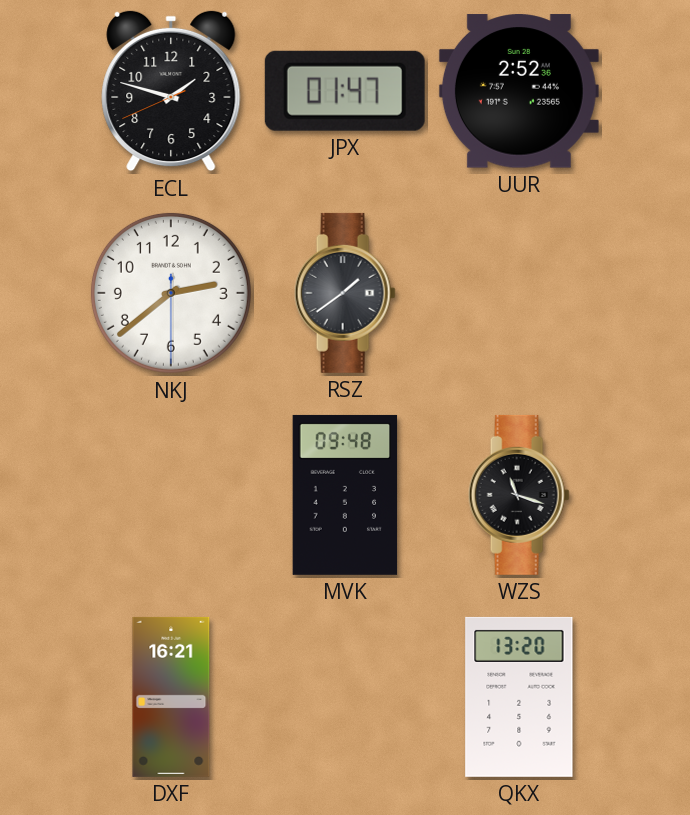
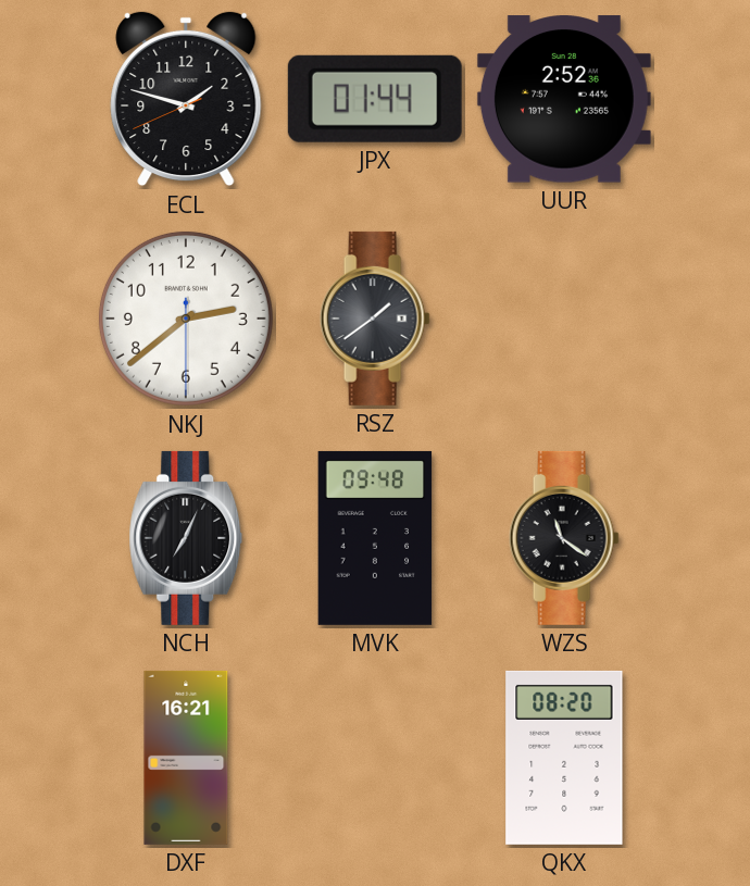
JPX: 01:47 -> 01:44 (375, 99)
NCH: none -> 7:04 (186, 538)
WZS: 11:18 -> 11:21 (564, 538)
QKX: 13:20 -> 08:20 (564, 758)
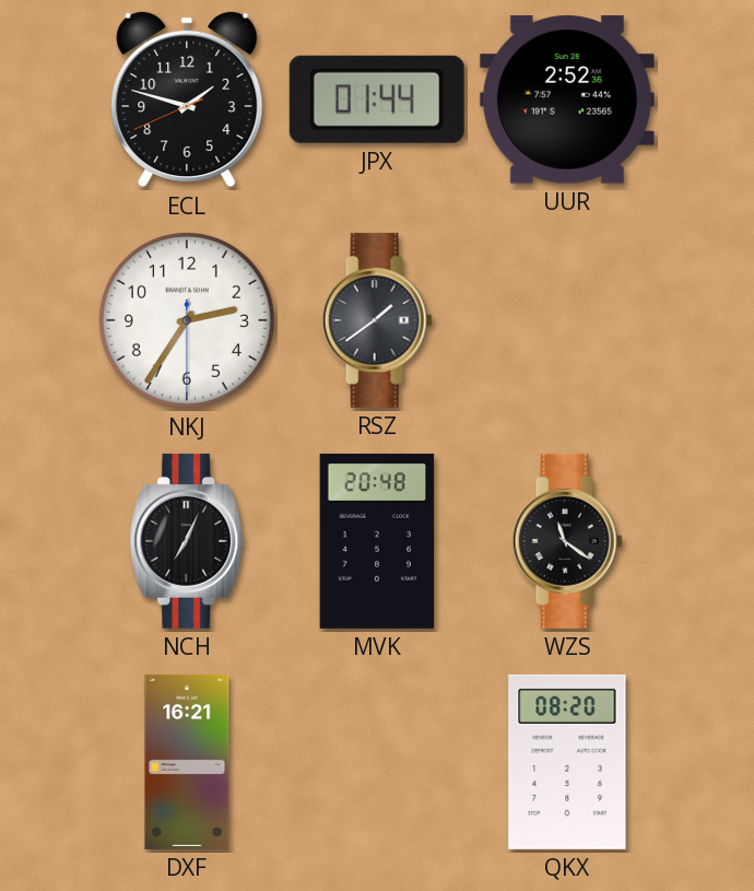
NKJ: 2:38 -> 2:35 (187, 320)
MVK: 09:48 -> 20:48 (377, 541)
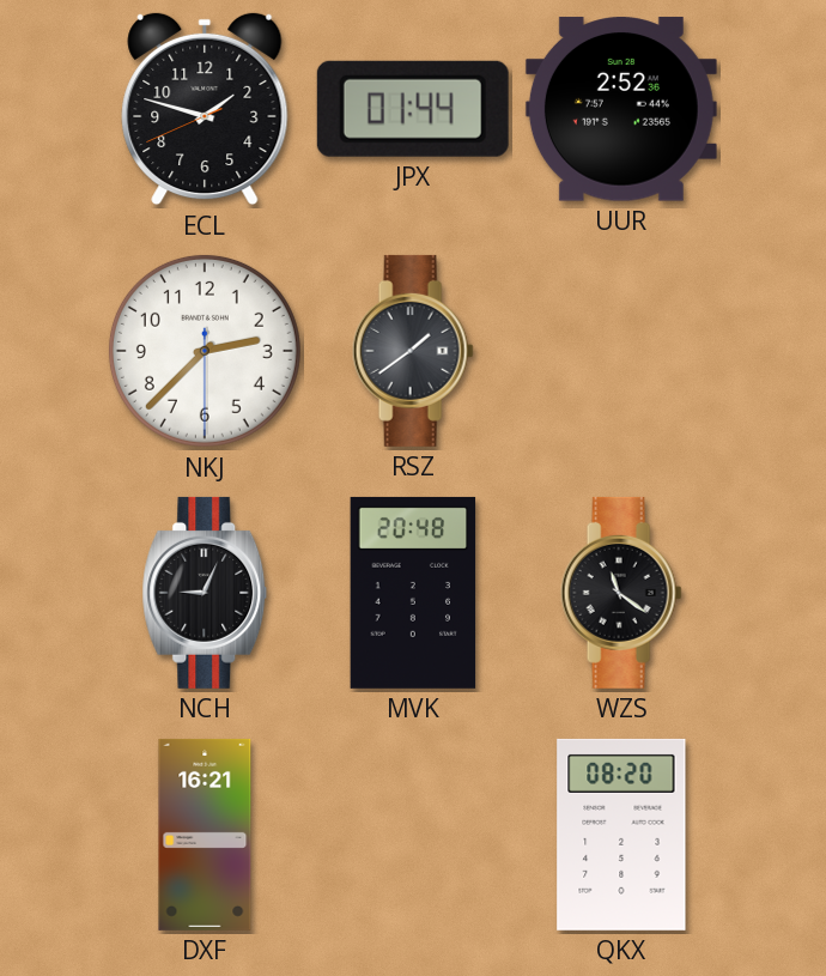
NKJ: 2:35 -> 2:37 (205, 351)
NCH: 7:04 -> 9:04 (205, 593)
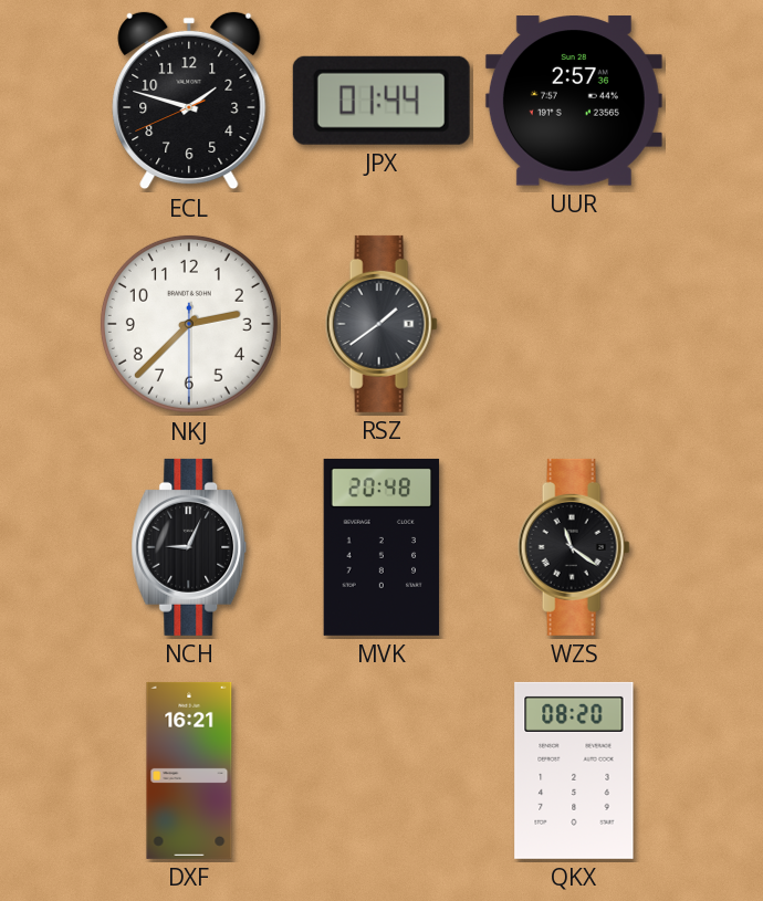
UUR: 2:52 -> 2:57 (574, 101)
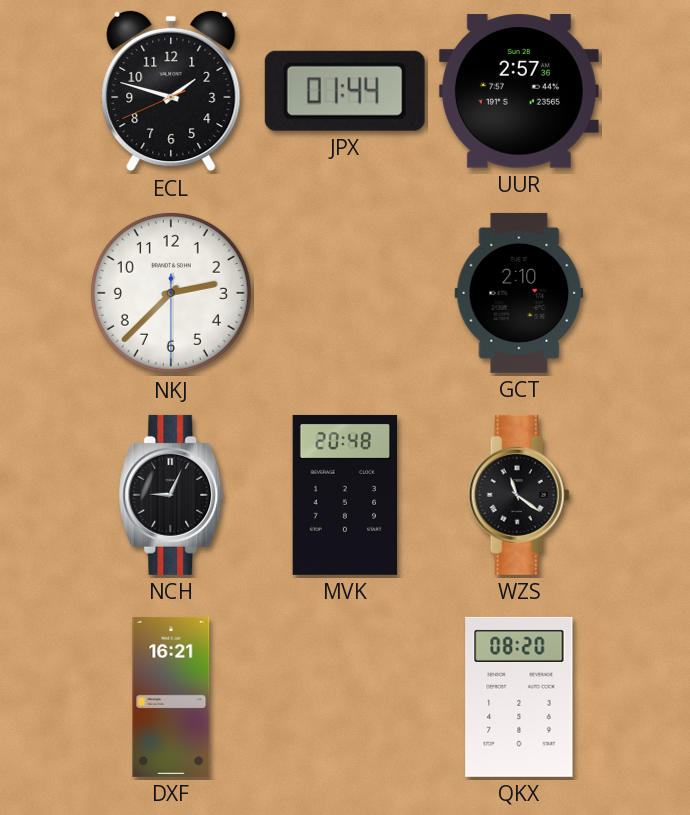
RSZ: 1:39 -> none (381, 324)
GCT: none -> 2:10 (519, 293)
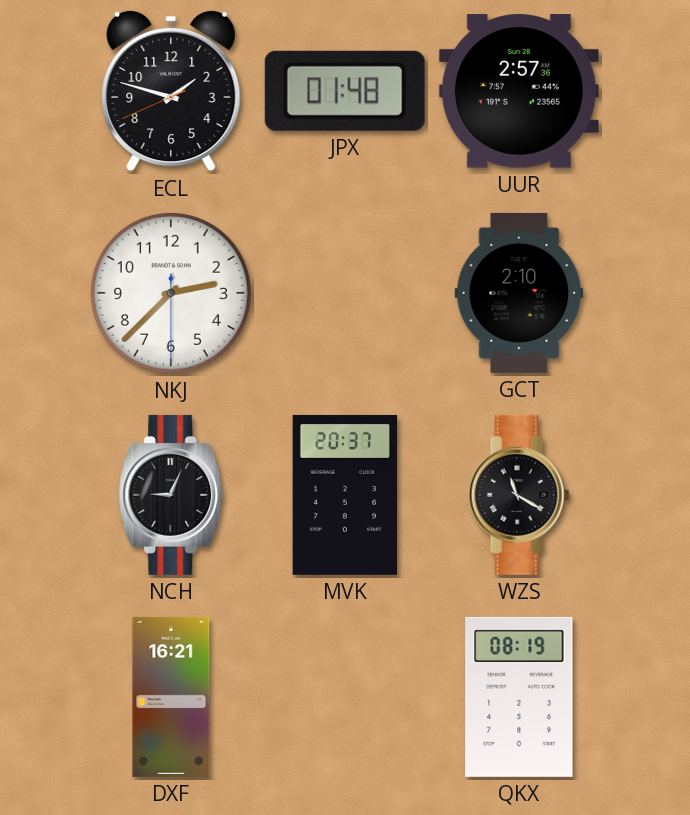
JPX: 01:44 -> 01:48 (345, 91)
MVK: 20:48 -> 20:37 (345, 495)
WZS: 11:21 -> 11:20 (519, 495)
QKX: 08:20 -> 08:19 (519, 697)
